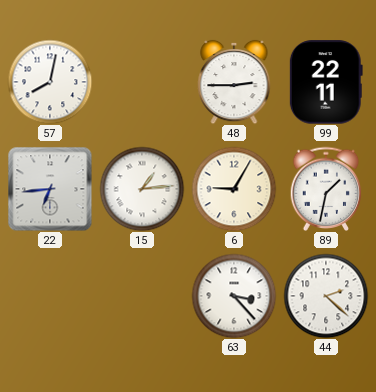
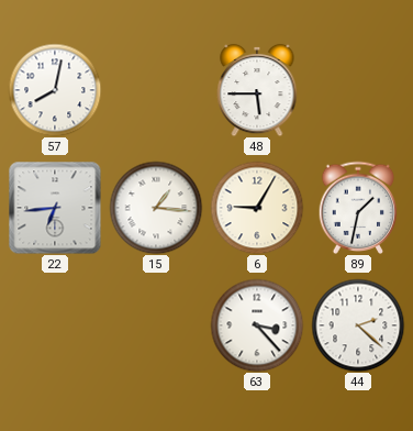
48: 2:45 -> 5:45 (257, 90)
99: 22:11 -> none (326, 82)
15: 1:14 -> 1:16 (156, 208)
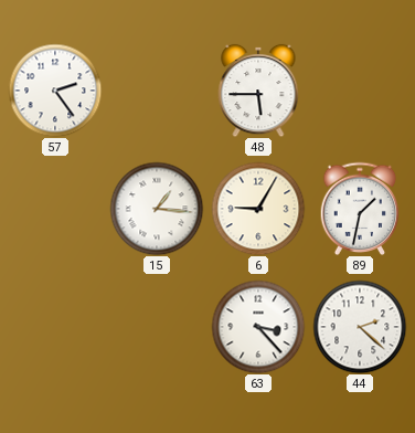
57: 8:02 -> 2:24 (55, 91)
22: 6:44 -> none (55, 208)
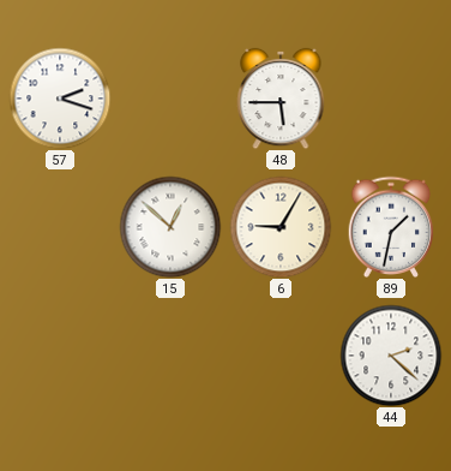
57: 2:24 -> 2:18 (60, 99)
15: 1:16 -> 12:52 (170, 227)
63: 3:23 -> none (258, 327)
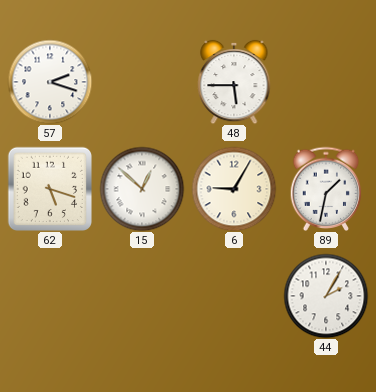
62: none -> 5:18 (49, 188)
44: 2:22 -> 2:05 (326, 296)
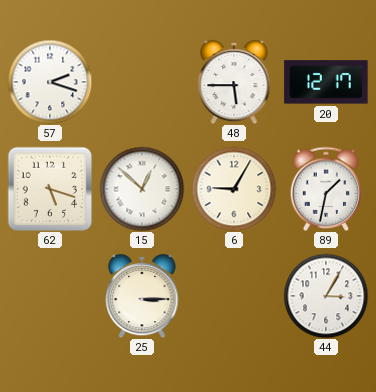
20: none -> 12:17 (326, 82)
25: none -> 3:15 (142, 296)
44: 2:05 -> 3:05 (326, 296)
